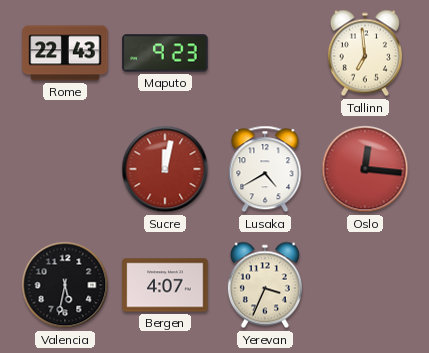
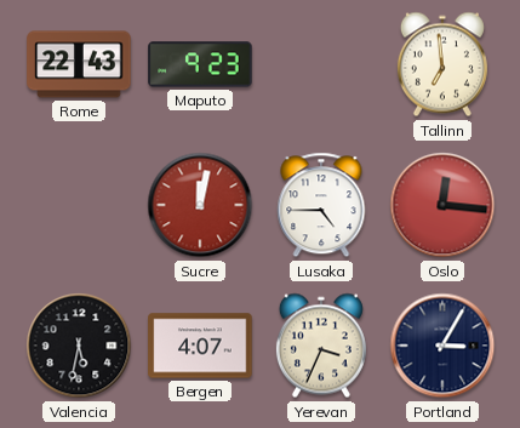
Lusaka: 4:40 -> 4:45 (321, 205)
Portland: none -> 3:05 (442, 346)
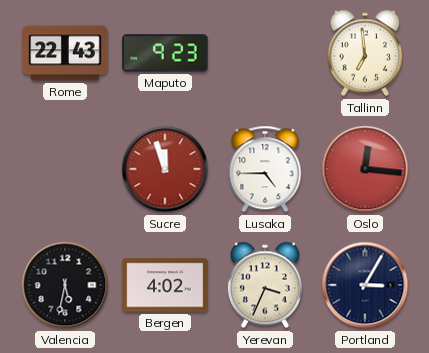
Sucre: 12:02 -> 11:57 (165, 169)
Bergen: 4:07 -> 4:02 (165, 285)
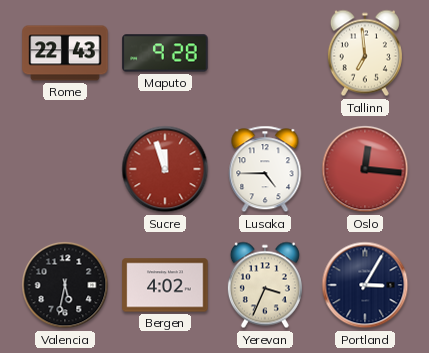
Maputo: 9:23 -> 9:28 (165, 53)
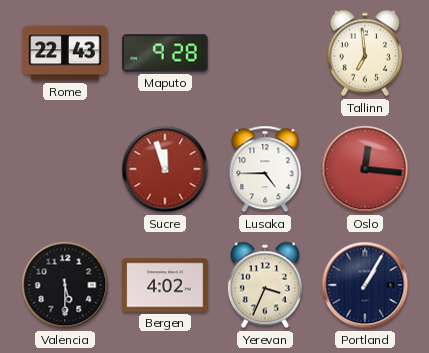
Valencia: 5:32 -> 5:30 (65, 285)
Portland: 3:05 -> 1:05 (365, 285)
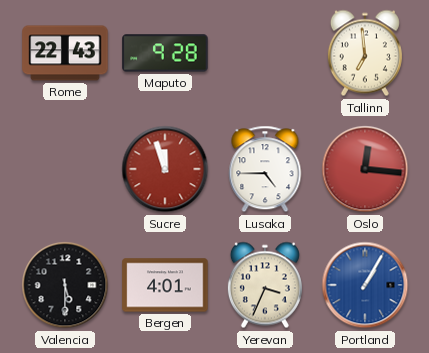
Bergen: 4:02 -> 4:01 (165, 285)
Portland dial: navy -> blue (365, 285)
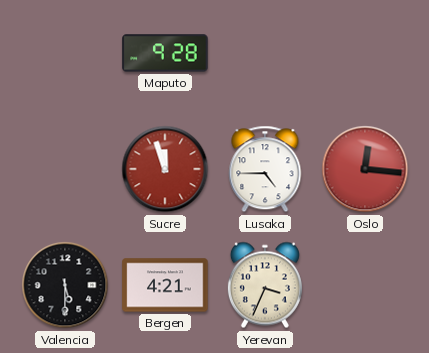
Rome: 22:43 -> none (65, 53)
Tallinn: 6:59 -> none (365, 53)
Bergen: 4:01 -> 4:21 (165, 285)
Portland: 1:05 -> none (365, 285)
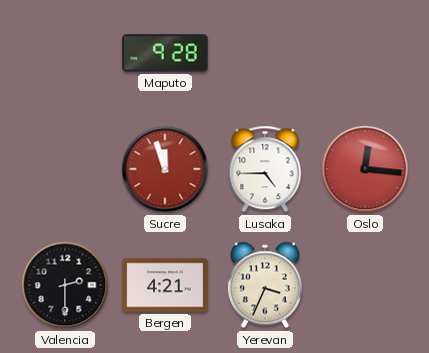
Valencia: 5:30 -> 2:30 (65, 285)
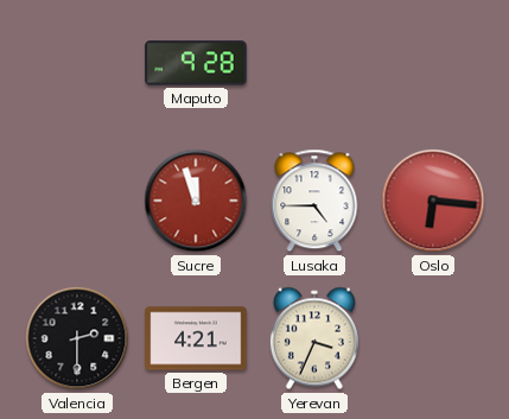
Oslo: 12:16 -> 6:16 (433, 201)
